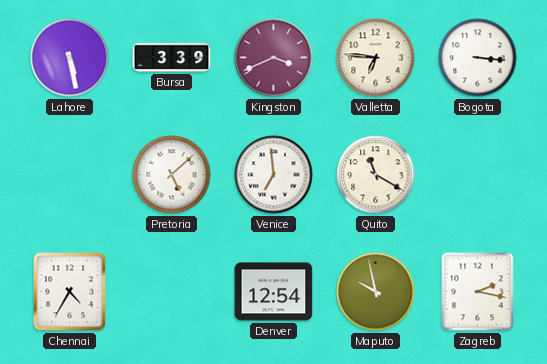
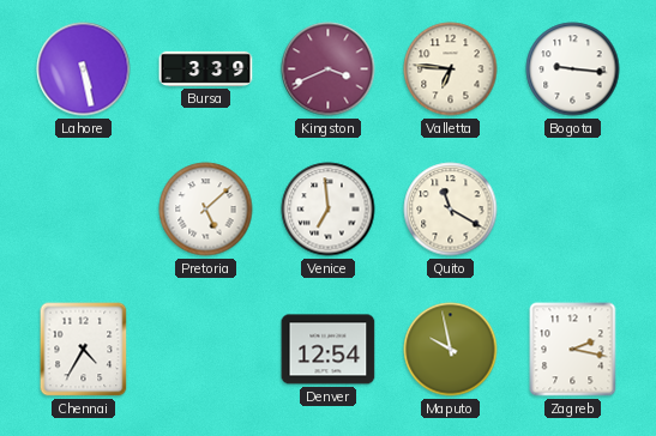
Bogota: 3:16 -> 9:16 (573, 69)
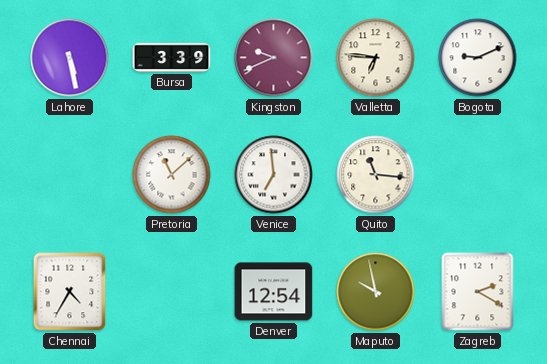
Kingston: 3:41 -> 9:41 (274, 58)
Bogota: 9:16 -> 9:11 (478, 58)
Pretoria: 5:08 -> 11:08 (172, 175)
Quito: 11:20 -> 11:16 (376, 175)
Zagreb: 2:17 -> 2:20 (478, 292)
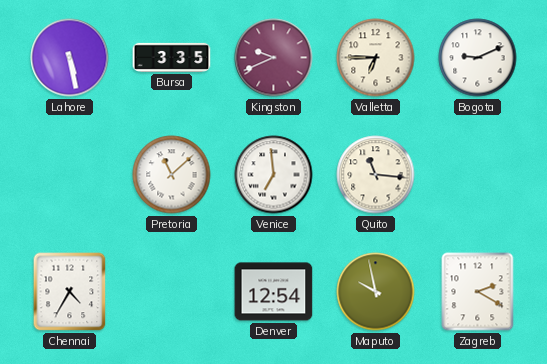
Bursa: 3:39 -> 3:35 (172, 57)
Valletta: 6:46 -> 6:45 (376, 58)
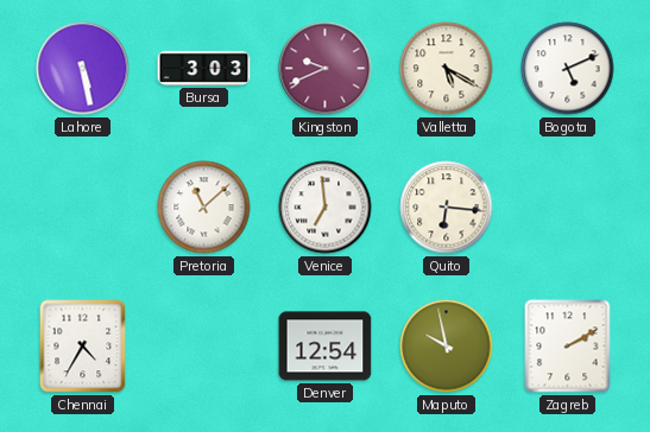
Bursa: 3:35 -> 3:03 (204, 68)
Valletta: 6:45 -> 5:20 (447, 69)
Bogota: 9:11 -> 5:11 (568, 69)
Quito: 11:16 -> 6:16 (447, 208)
Zagreb: 2:20 -> 2:10 (568, 347)
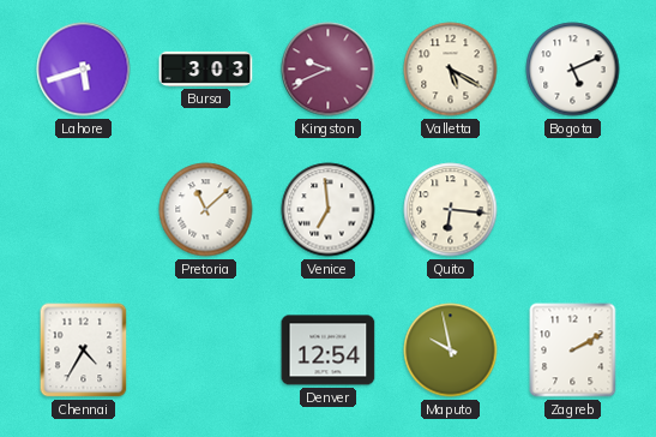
Lahore: 5:28 -> 5:42 (84, 70)
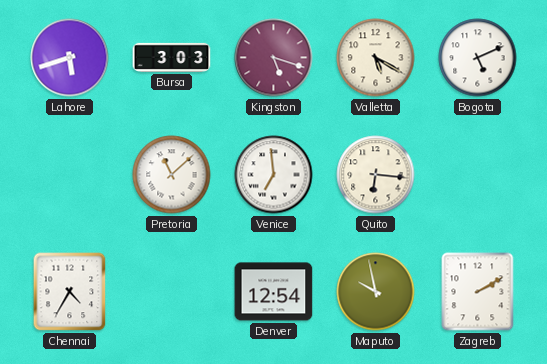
Kingston: 9:41 -> 5:18 (274, 58)
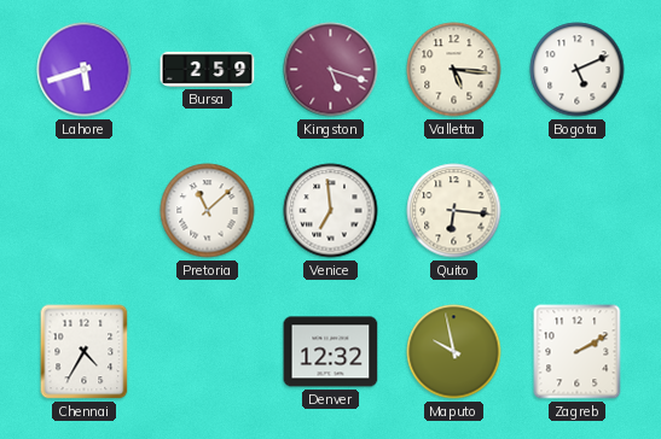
Bursa: 3:03 -> 2:59 (208, 69)
Valletta: 5:20 -> 5:16 (454, 70)
Denver: 12:54 -> 12:32 (331, 352)
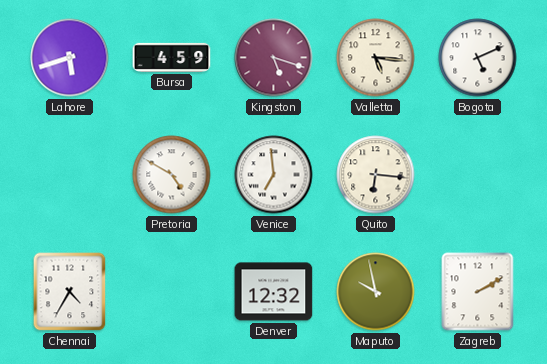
Bursa: 2:59 -> 4:59 (172, 57)
Pretoria: 11:08 -> 4:50 (172, 175)
